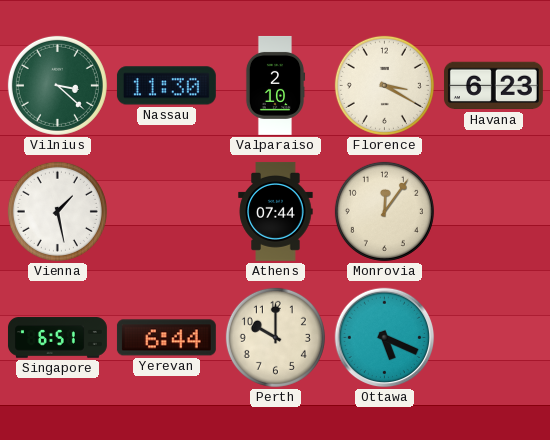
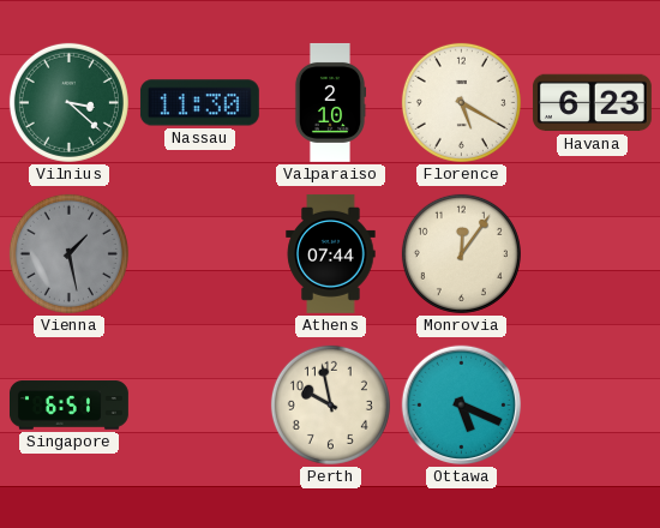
Florence: 3:20 -> 5:20 (461, 102)
Vienna dial: white -> grey (68, 253)
Yerevan: 6:44 -> none (166, 338)
Perth: 10:00 -> 9:58 (330, 404)
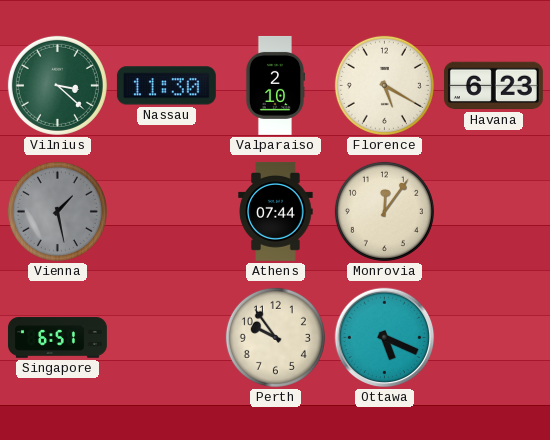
Perth: 9:58 -> 9:54 (275, 337)
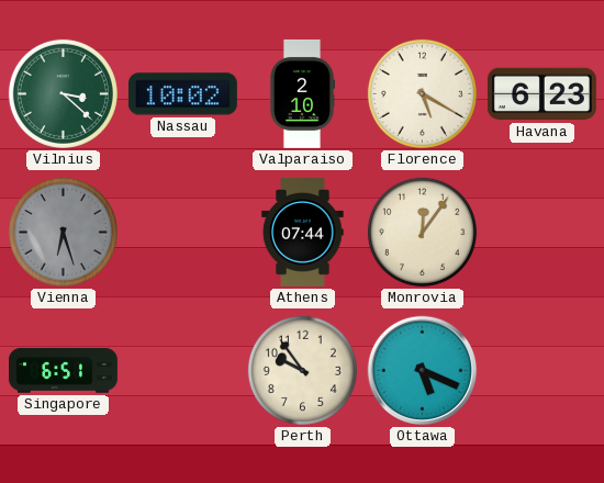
Nassau: 11:30 -> 10:02 (182, 94)
Vienna: 1:28 -> 6:27 (63, 232)
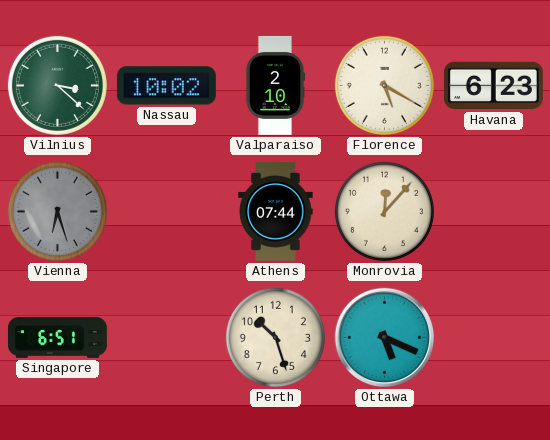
Monrovia: 12:06 -> 12:07 (384, 211)
Perth: 9:54 -> 10:27 (275, 337)
